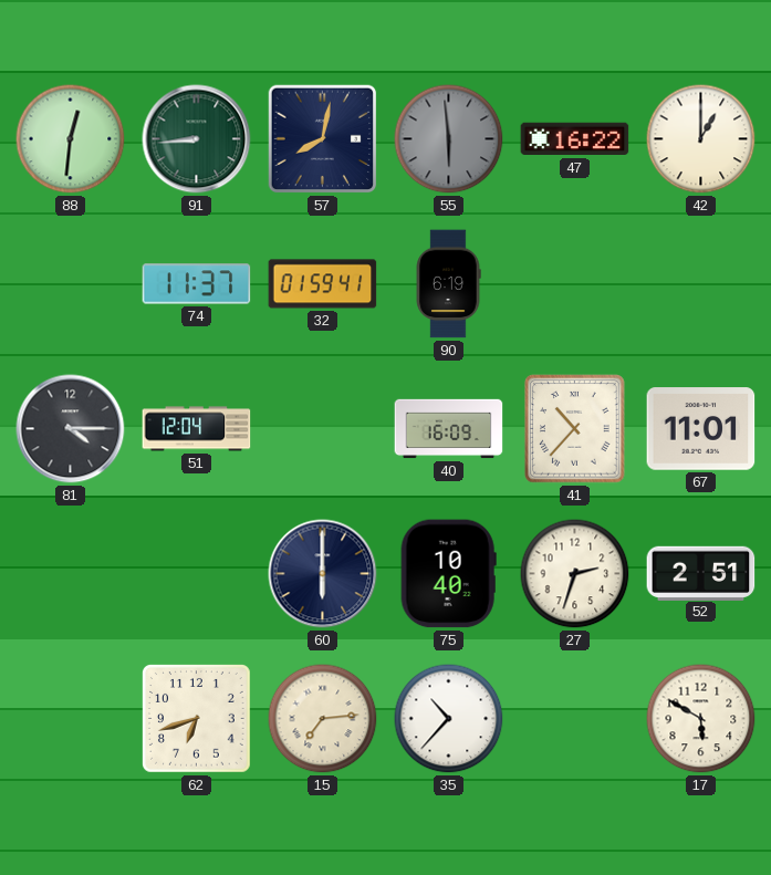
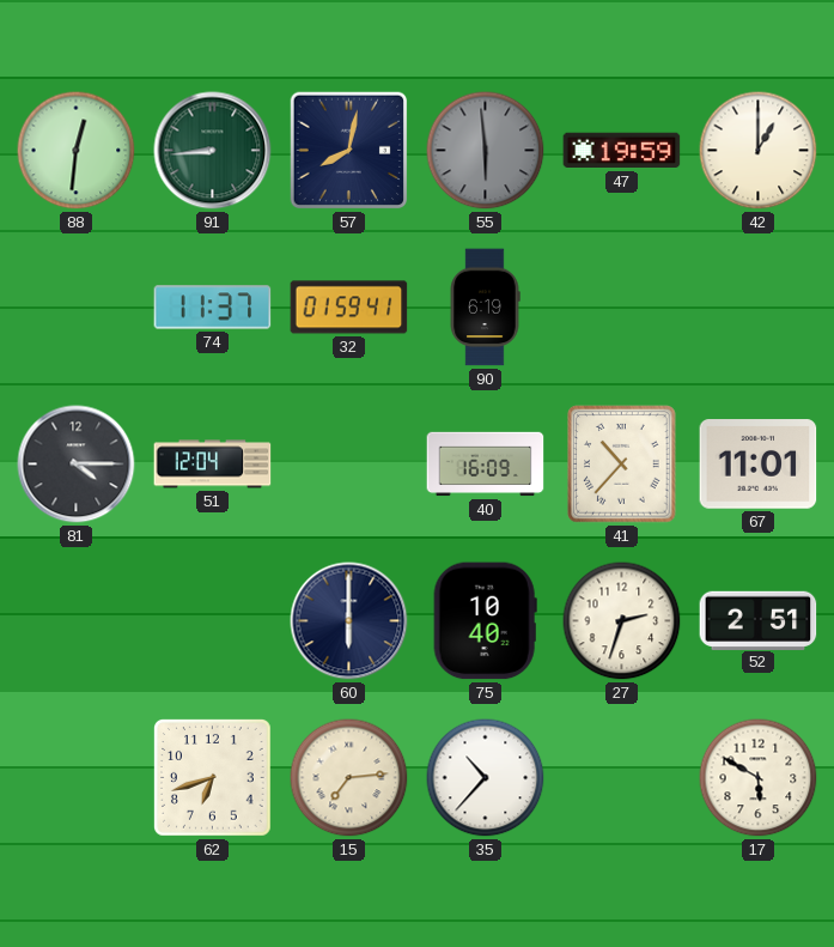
47: 16:22 -> 19:59 (622, 151)
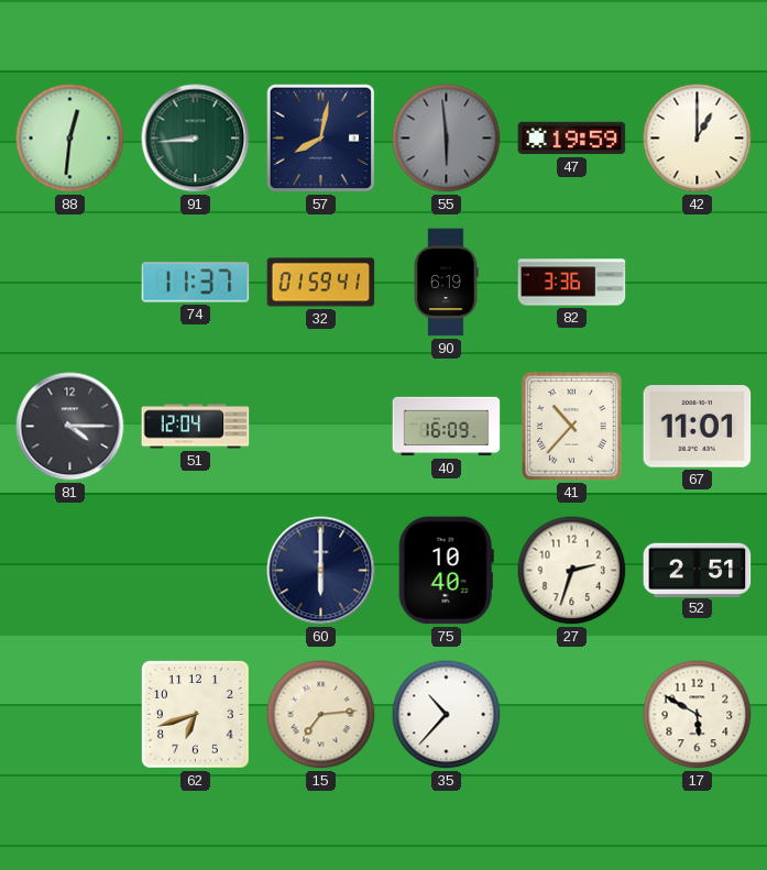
82: none -> 3:36 (572, 283)
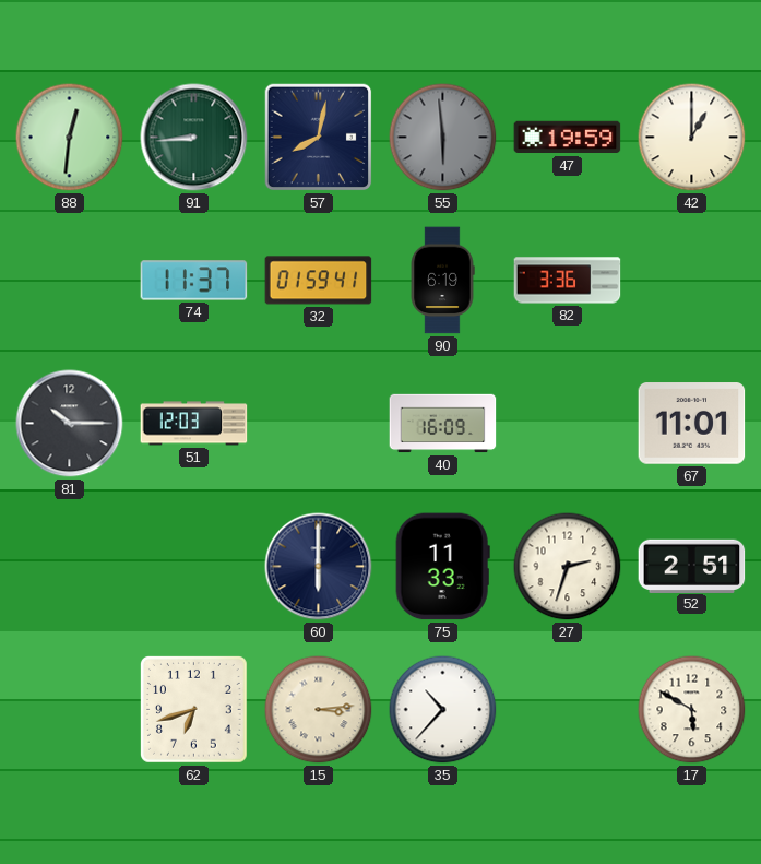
81: 4:15 -> 10:15 (70, 424)
51: 12:04 -> 12:03 (194, 424)
41: 10:37 -> none (572, 427)
75: 10:40 -> 11:33 (442, 567)
15: 7:14 -> 3:14 (319, 710)
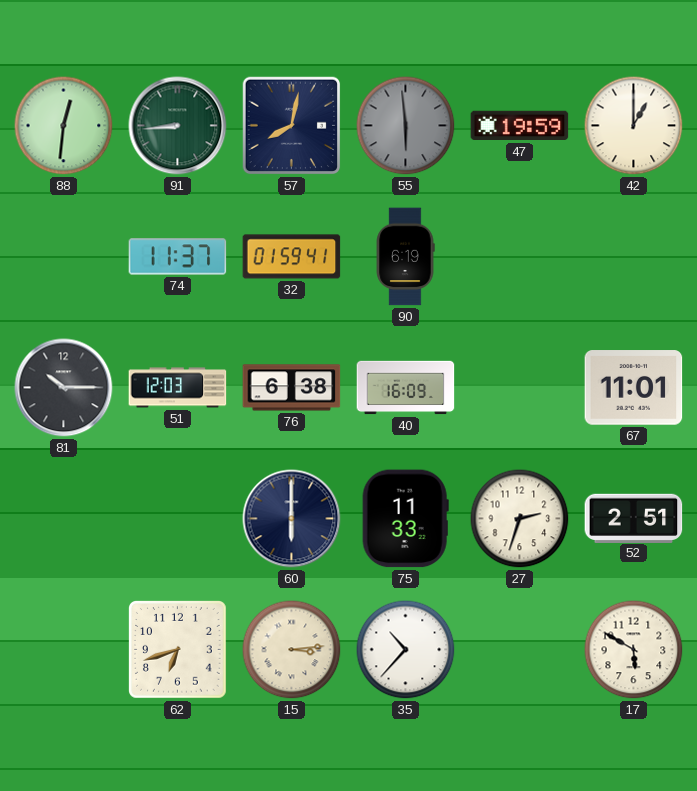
82: 3:36 -> none (568, 281)
76: none -> 6:38 (292, 388)
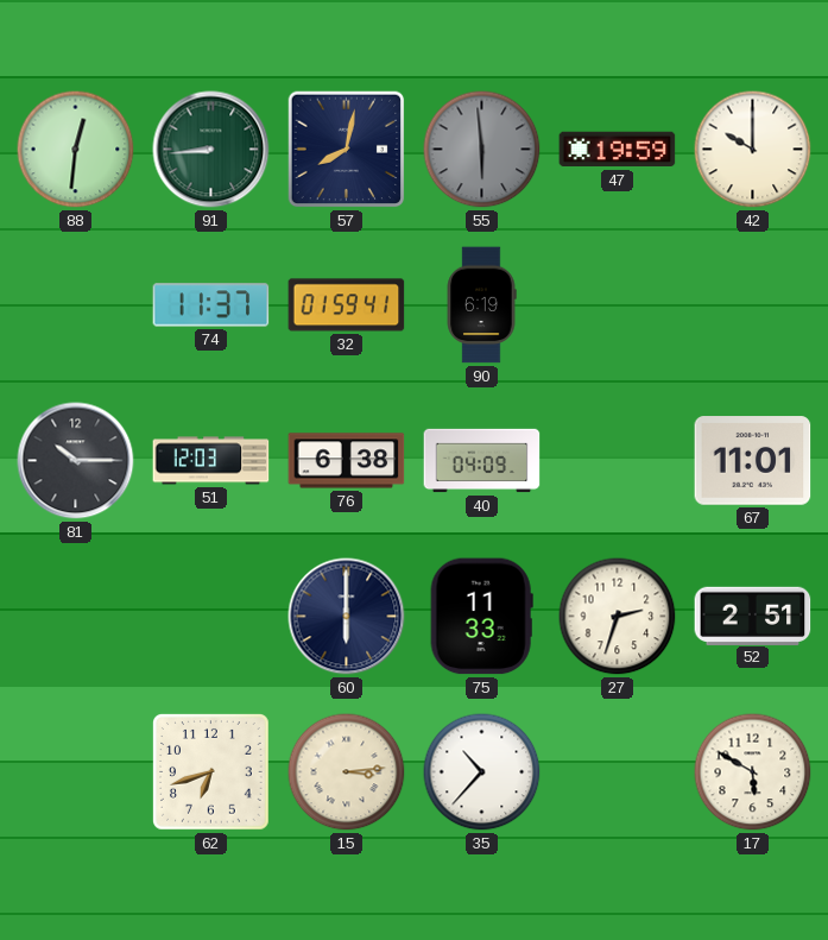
42: 1:00 -> 10:00 (753, 150)
40: 16:09 -> 04:09 (482, 461)
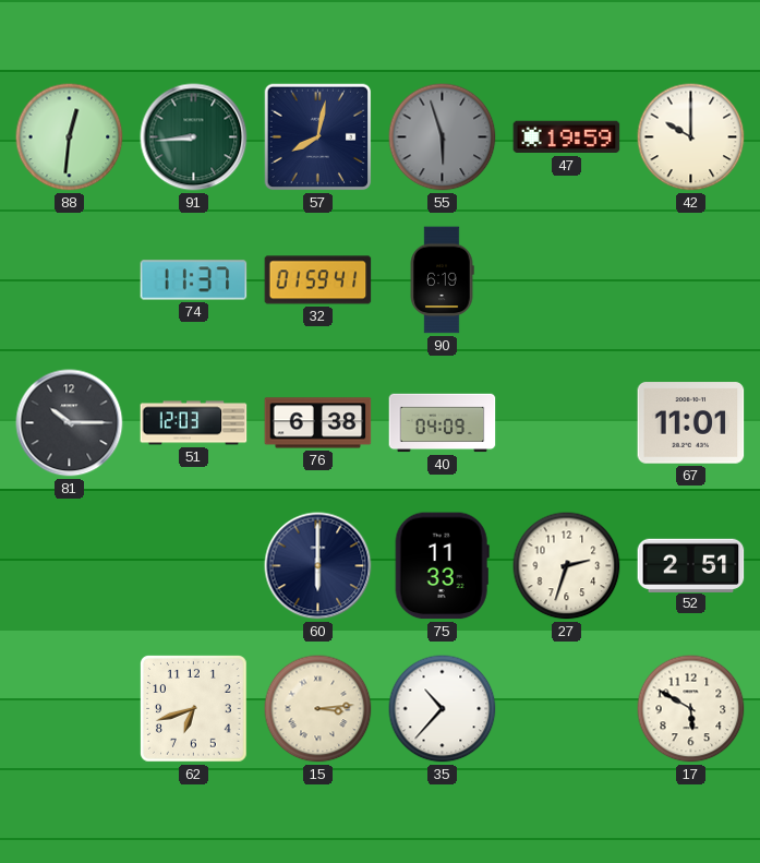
55: 5:59 -> 5:57 (443, 137)
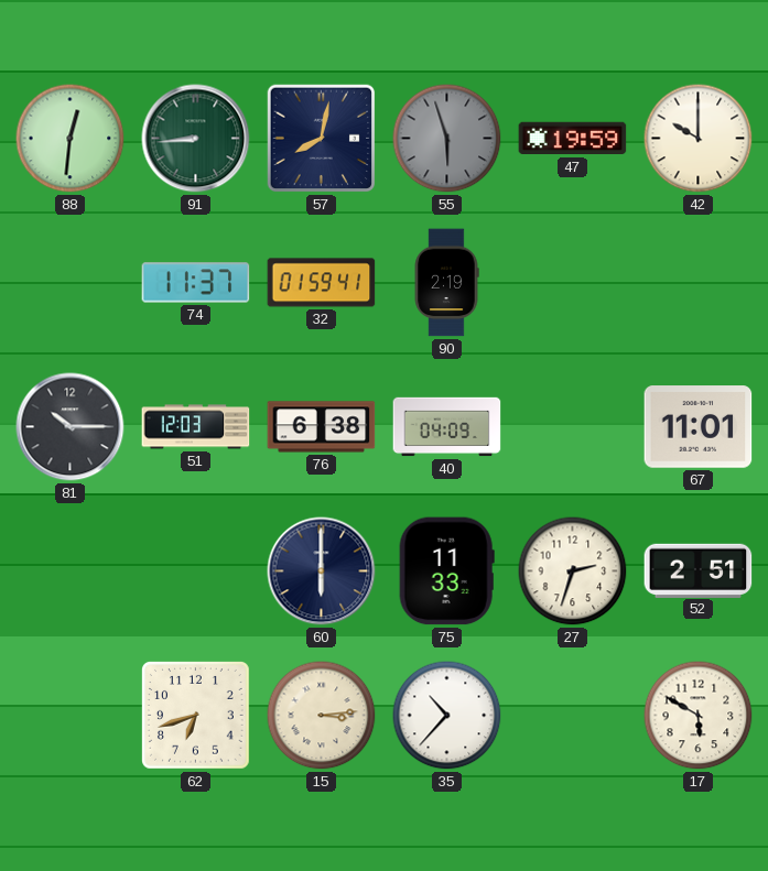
90: 6:19 -> 2:19 (446, 283)
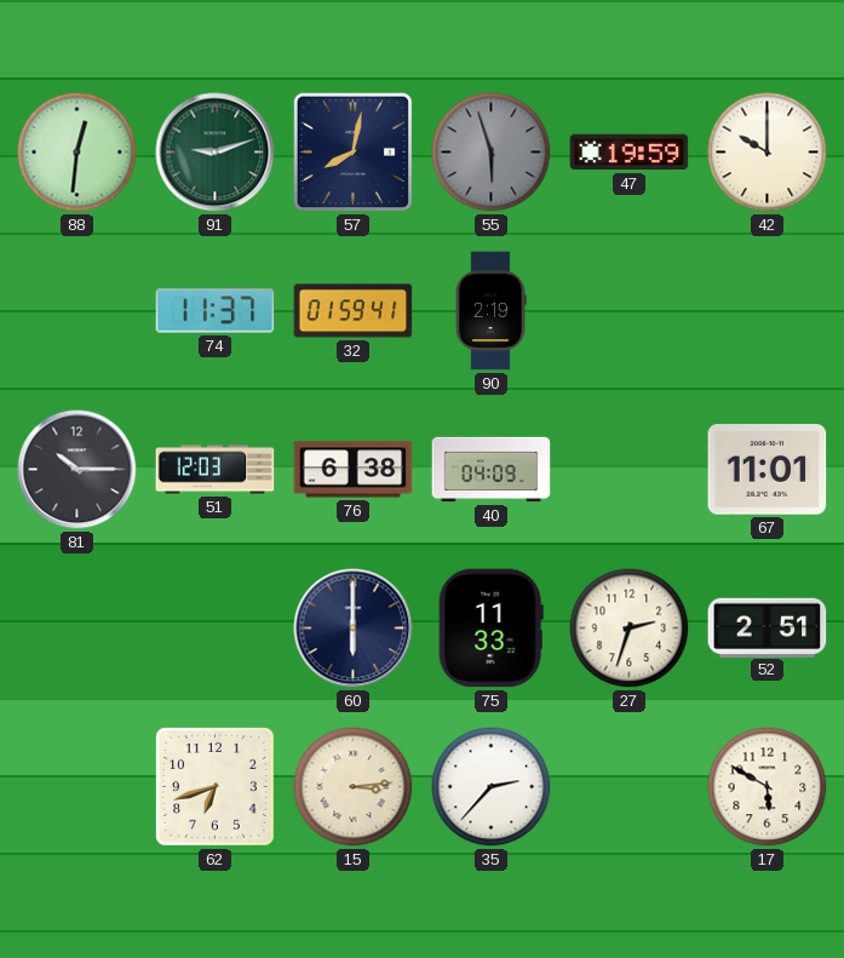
91: 8:44 -> 9:12 (216, 153)
35: 10:37 -> 2:37 (492, 787)
